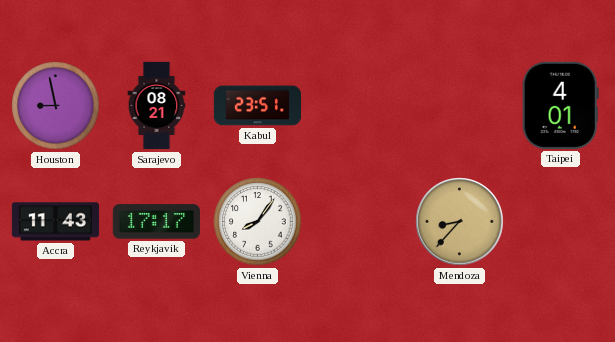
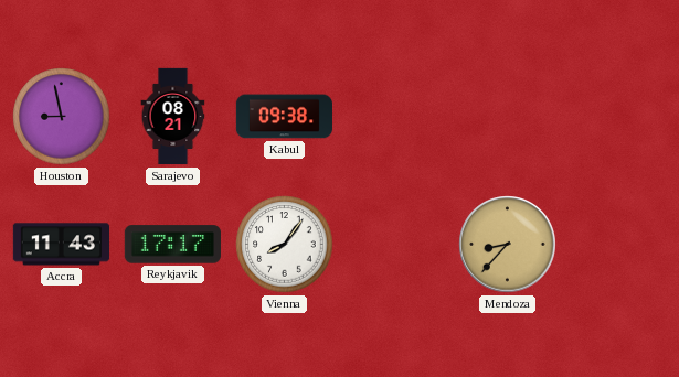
Kabul: 23:51 -> 09:38 (284, 117)
Taipei: 4:01 -> none (560, 105)
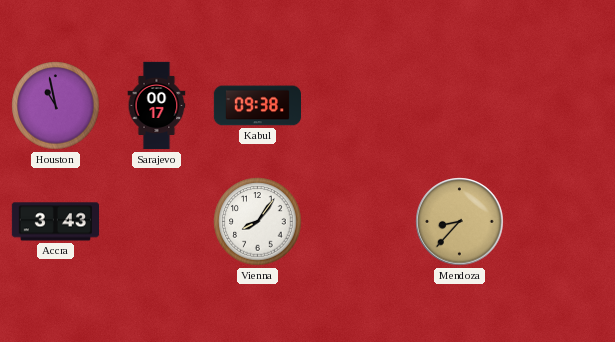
Houston: 8:58 -> 10:58 (56, 106)
Sarajevo: 08:21 -> 00:17 (157, 106)
Accra: 11:43 -> 3:43 (55, 222)
Reykjavik: 17:17 -> none (172, 245)
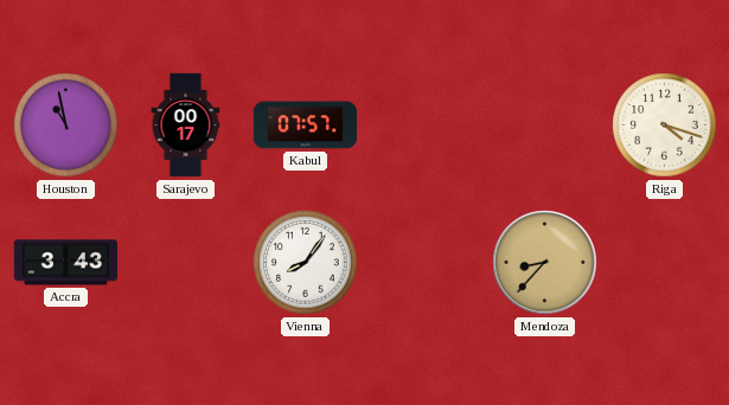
Kabul: 09:38 -> 07:57 (305, 126)
Riga: none -> 4:18 (665, 126)
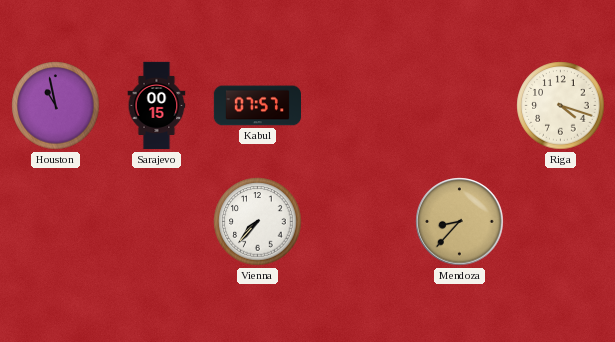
Sarajevo: 00:17 -> 00:15 (157, 106)
Accra: 3:43 -> none (65, 263)
Vienna: 8:06 -> 7:37 (258, 222)
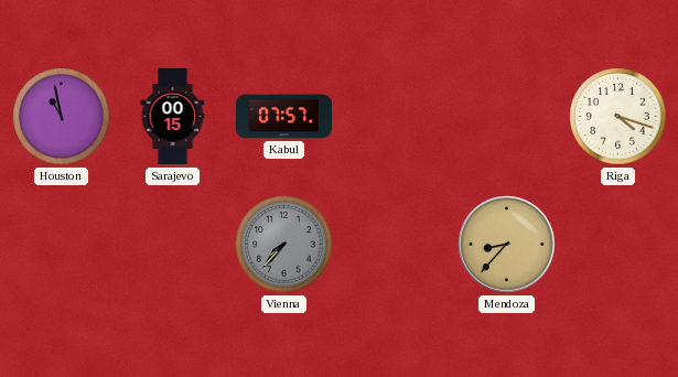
Vienna dial: white -> grey (284, 245)
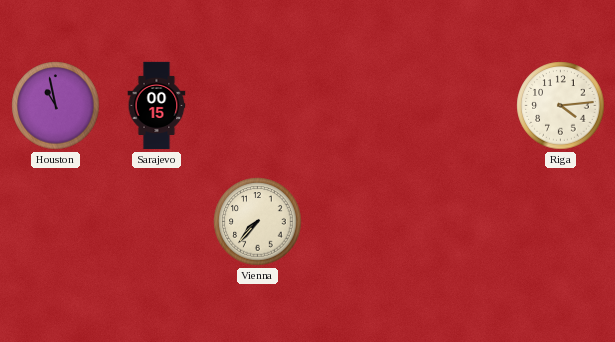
Kabul: 07:57 -> none (283, 117)
Riga: 4:18 -> 4:14 (561, 106)
Vienna dial: grey -> cream (258, 222)
Mendoza: 8:37 -> none (507, 245)
